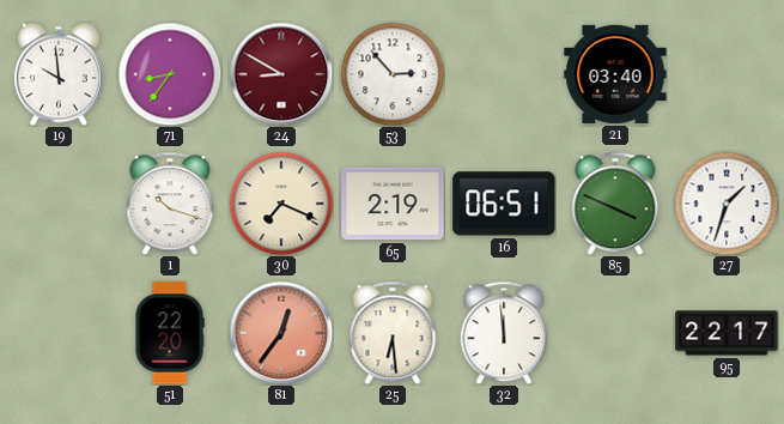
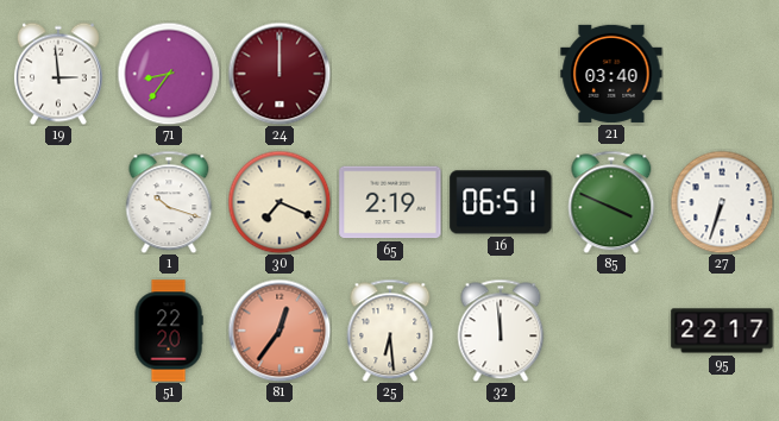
19: 9:59 -> 2:59 (58, 74)
24: 8:50 -> 12:00 (279, 74)
53: 2:53 -> none (393, 74)
27: 1:33 -> 6:33 (722, 202)
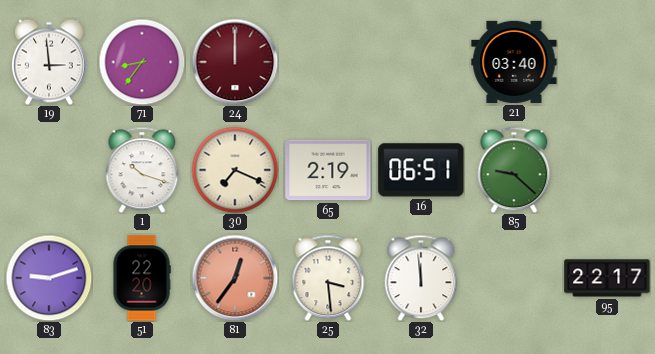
85: 3:49 -> 9:22 (514, 170)
27: 6:33 -> none (722, 202)
83: none -> 9:12 (49, 278)
25: 6:29 -> 3:29 (328, 278)
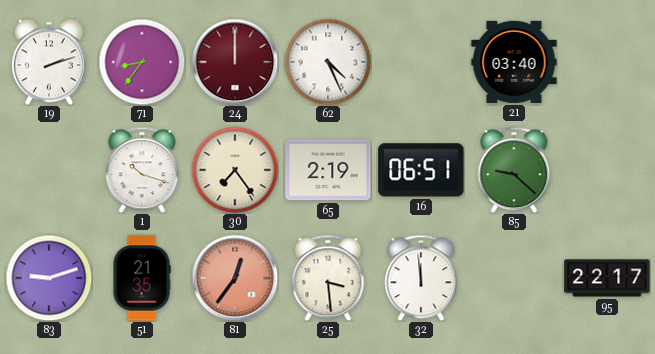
19: 2:59 -> 2:12 (49, 62)
62: none -> 4:26 (328, 62)
30: 7:19 -> 7:24 (235, 170)
51: 22:20 -> 21:35 (142, 278)
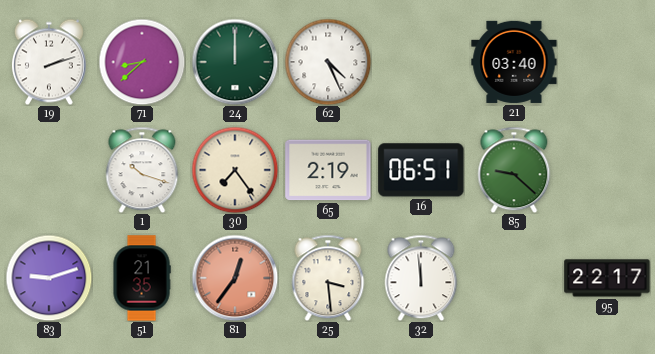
71: 8:36 -> 8:38 (142, 62)
24 dial: burgundy -> green (235, 62)
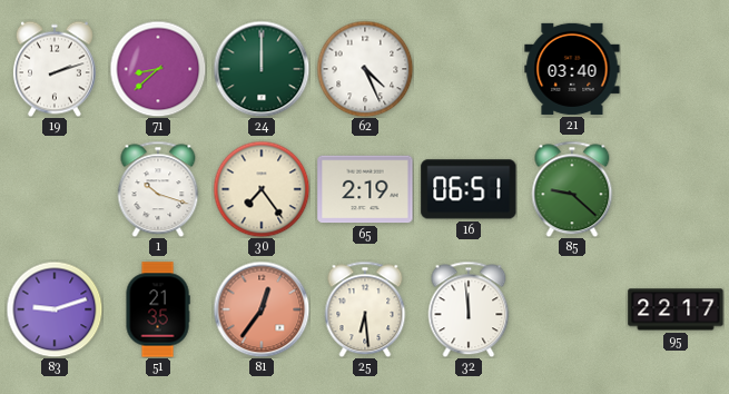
25: 3:29 -> 6:29 (365, 309)
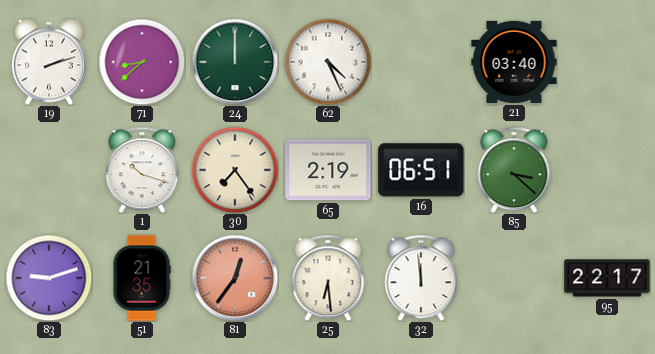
85: 9:22 -> 3:22 (514, 170)
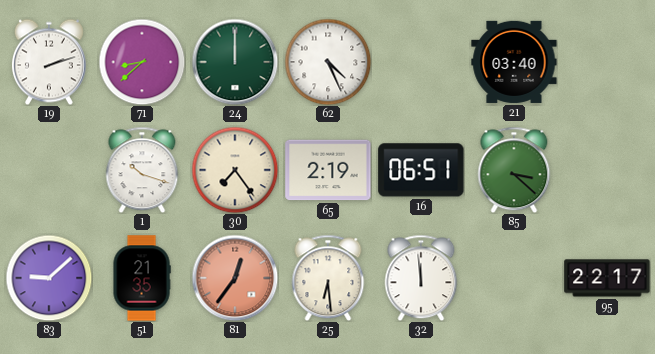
83: 9:12 -> 9:08 (49, 278)
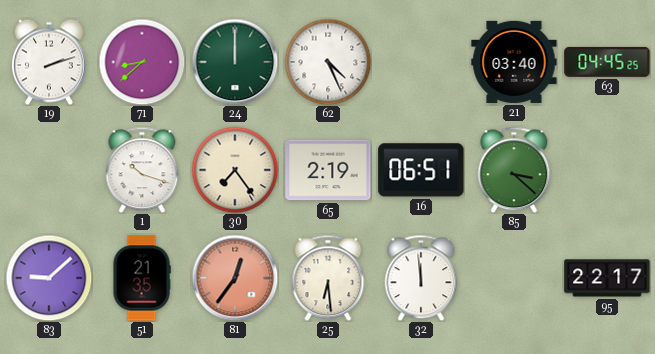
63: none -> 04:45 (607, 62)
